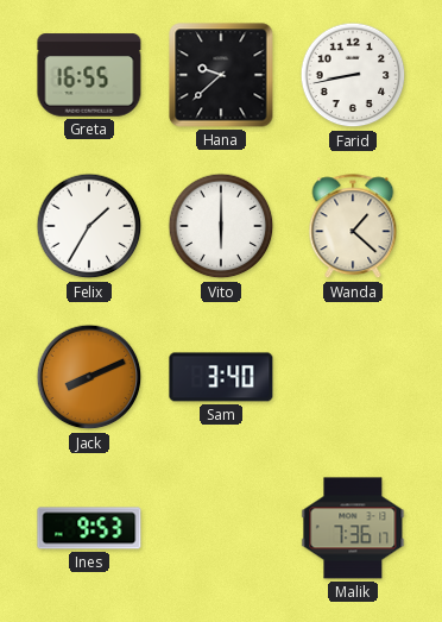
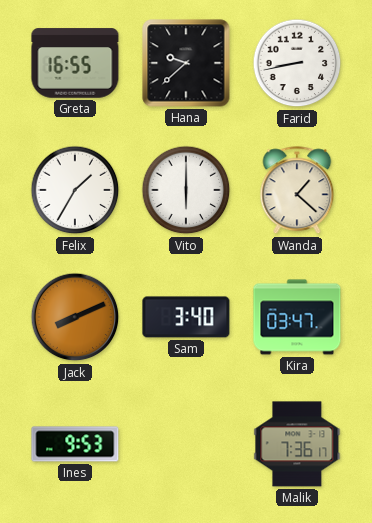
Kira: none -> 03:47 (297, 317)
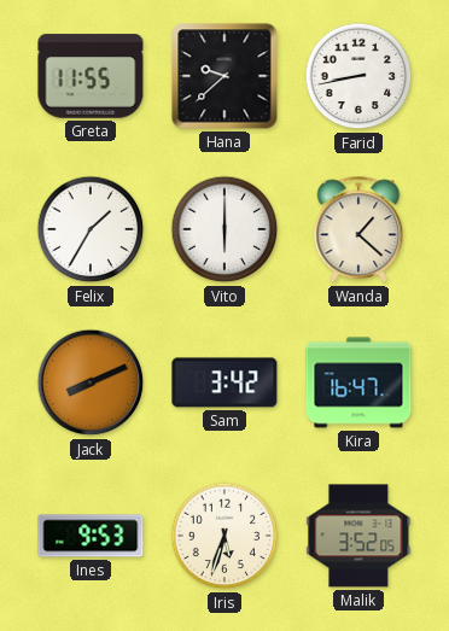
Greta: 16:55 -> 11:55 (91, 76)
Sam: 3:40 -> 3:42 (224, 382)
Kira: 03:47 -> 16:47 (358, 382)
Iris: none -> 5:33 (224, 536)
Malik: 7:36 -> 3:52 (358, 536)
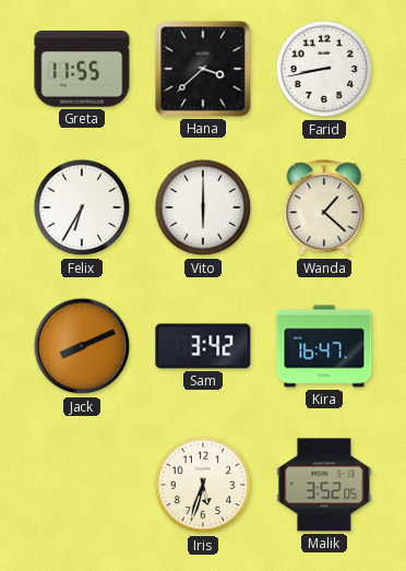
Hana: 9:38 -> 3:38 (203, 69)
Felix: 1:35 -> 6:35 (82, 207)
Ines: 9:53 -> none (91, 536)
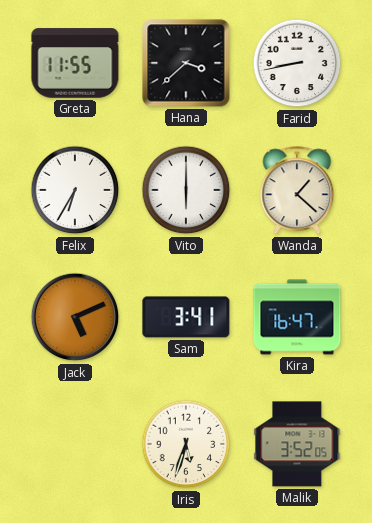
Jack: 8:11 -> 5:11 (75, 317)
Sam: 3:42 -> 3:41 (186, 317)
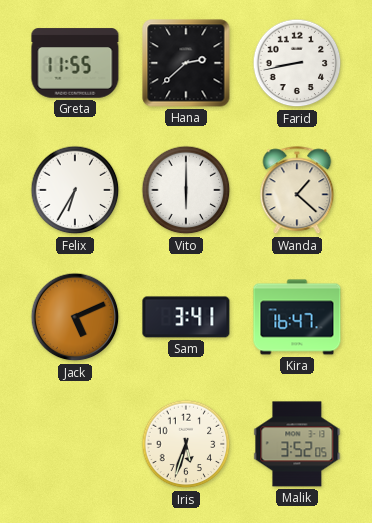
Hana: 3:38 -> 2:38 (186, 63)
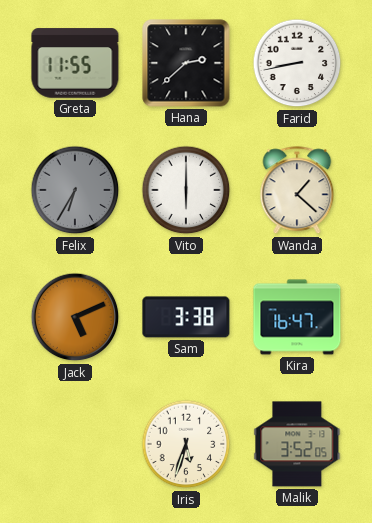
Felix dial: white -> grey (75, 190)
Sam: 3:41 -> 3:38 (186, 317)
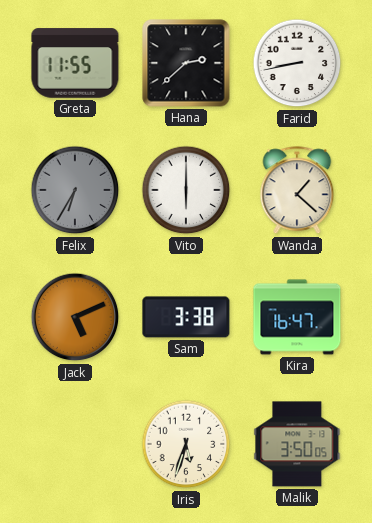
Malik: 3:52 -> 3:50 (297, 444)
